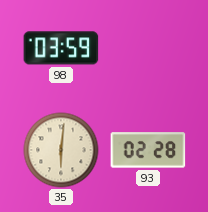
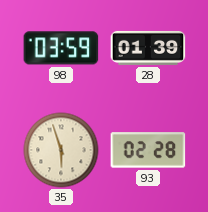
28: none -> 01:39 (148, 48)
35: 6:01 -> 5:57 (61, 150)
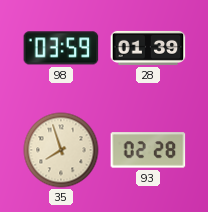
35: 5:57 -> 7:57 (61, 150)
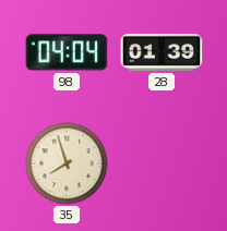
98: 03:59 -> 04:04 (67, 52)
93: 02:28 -> none (148, 150)
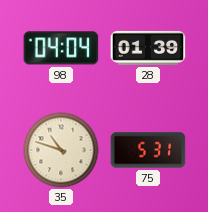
35: 7:57 -> 10:48 (61, 150)
75: none -> 5:31 (148, 150)
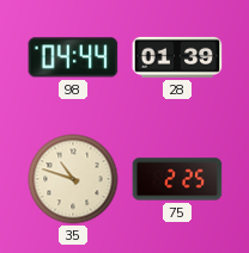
98: 04:04 -> 04:44 (73, 57)
75: 5:31 -> 2:25 (177, 179)
